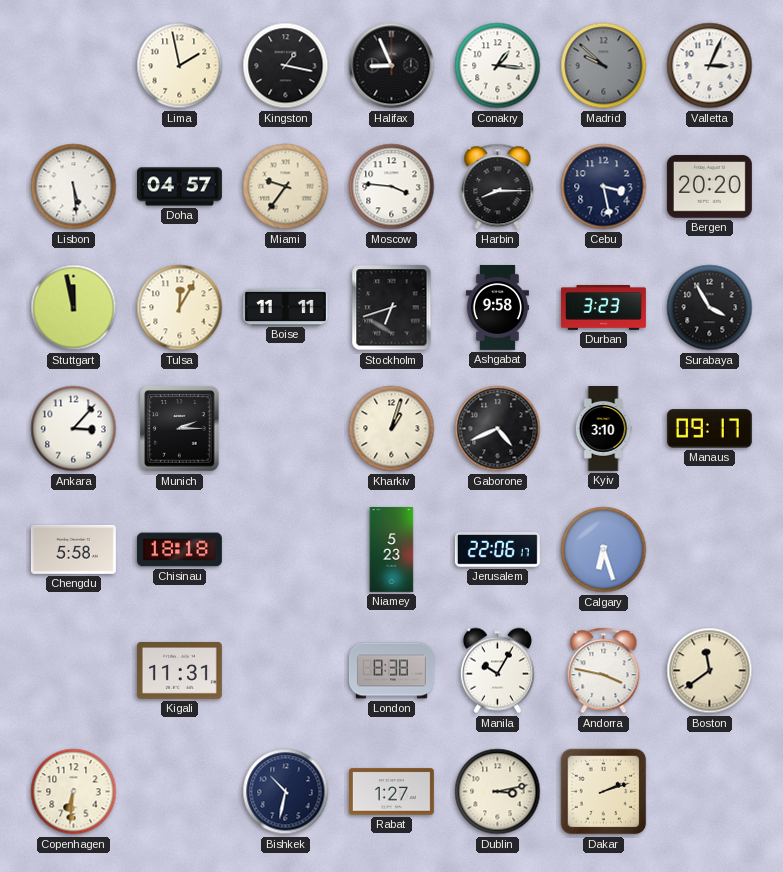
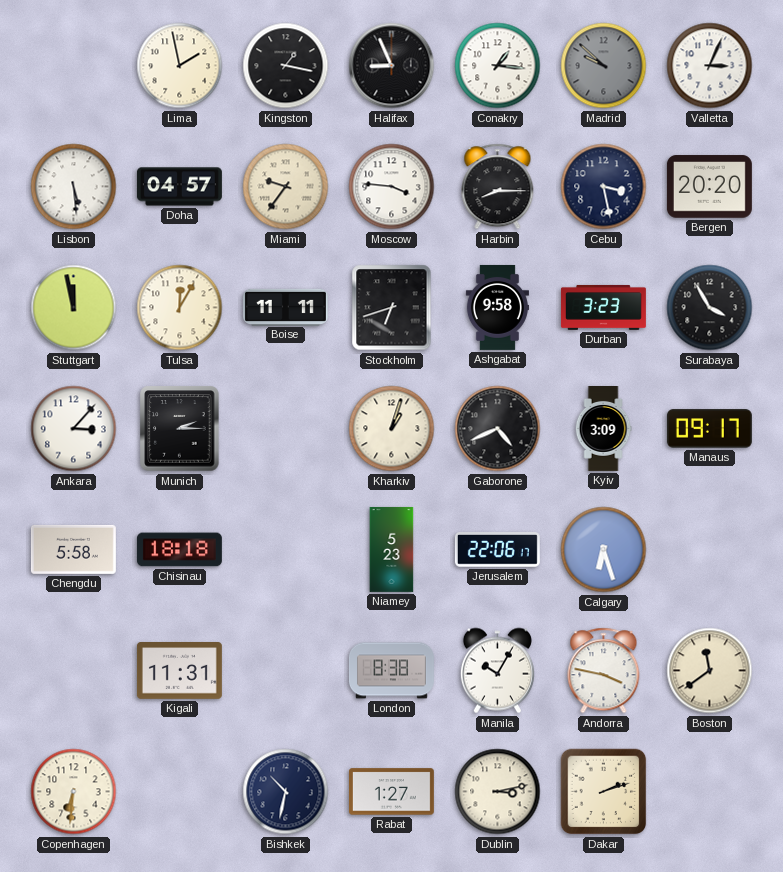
Kyiv: 3:10 -> 3:09 (603, 429)
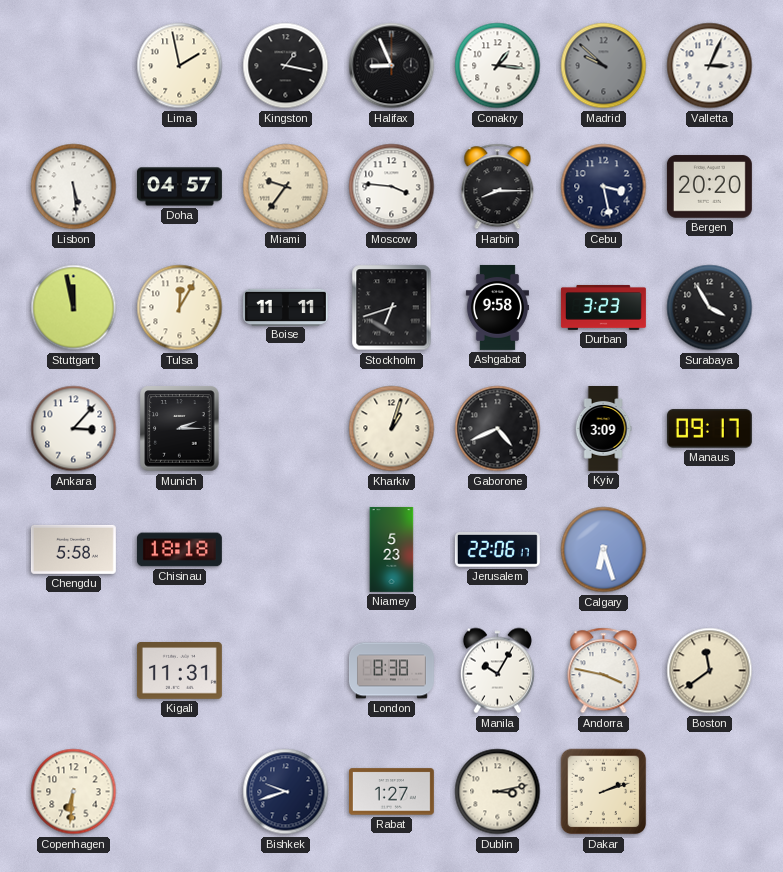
Bishkek: 10:32 -> 9:42 (286, 792)
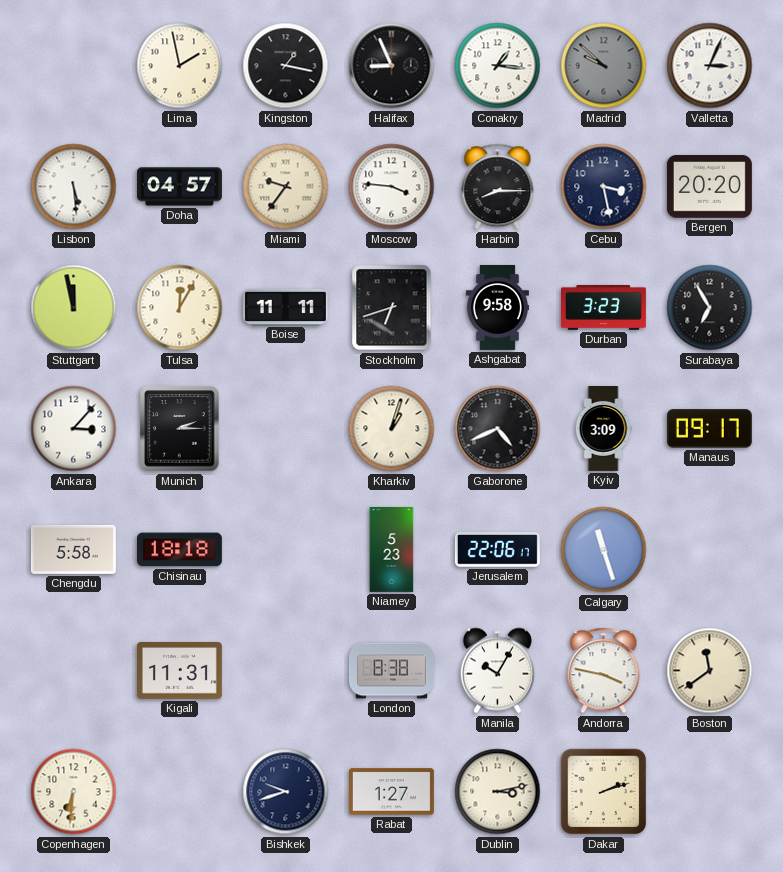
Surabaya: 3:55 -> 6:55 (710, 308)
Calgary: 6:27 -> 11:27 (604, 550)
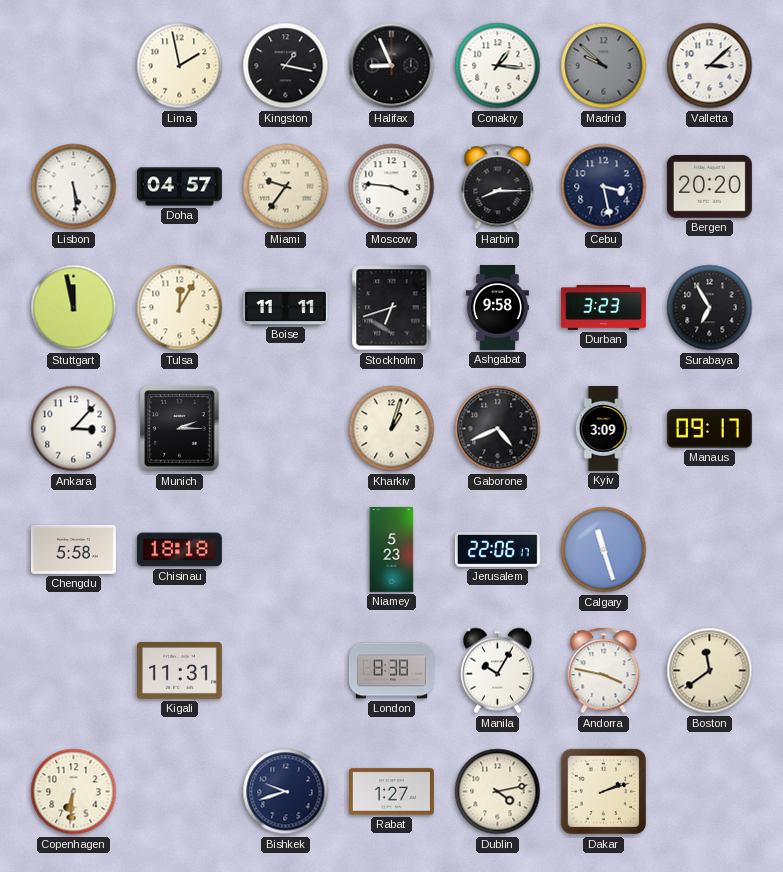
Valletta: 3:04 -> 3:08 (710, 66)
Dublin: 3:13 -> 4:13 (498, 792)
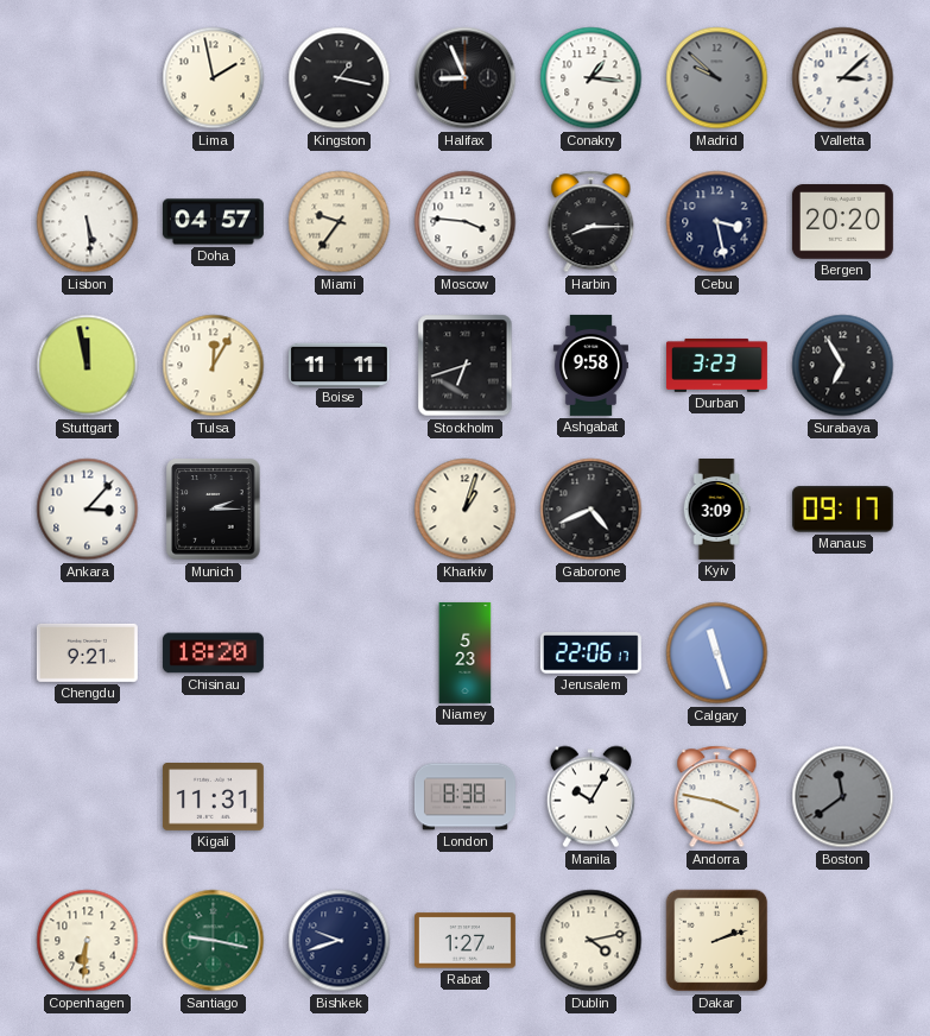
Chengdu: 5:58 -> 9:21 (87, 652)
Chisinau: 18:18 -> 18:20 (213, 653)
Boston dial: cream -> grey (843, 797)
Santiago: none -> 9:17 (214, 941)
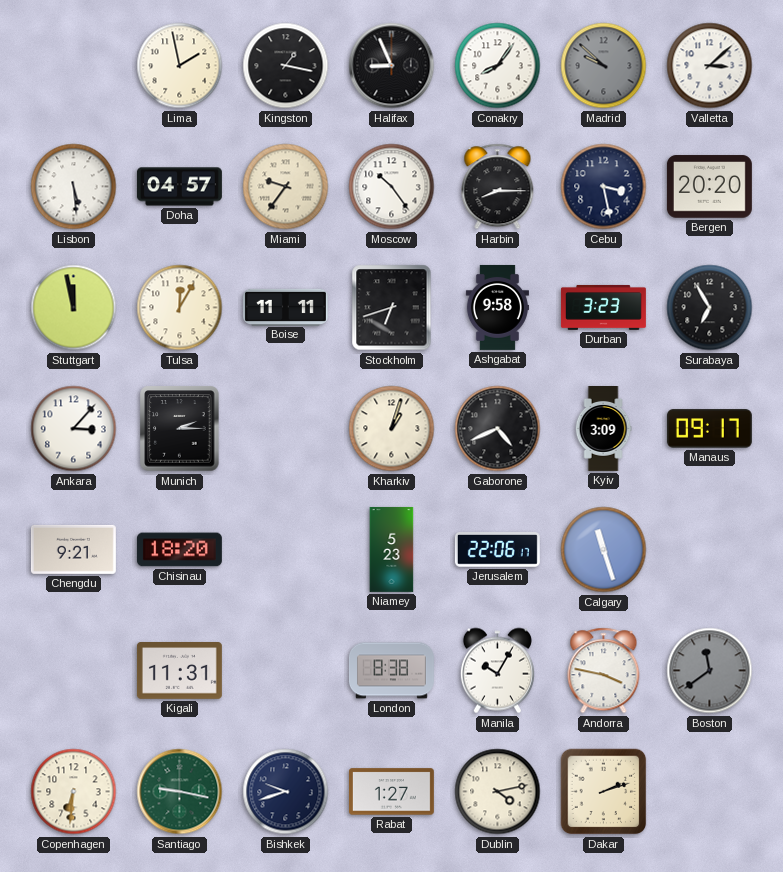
Conakry: 1:16 -> 8:06 (498, 66)
Moscow: 3:46 -> 10:24 (392, 187)
